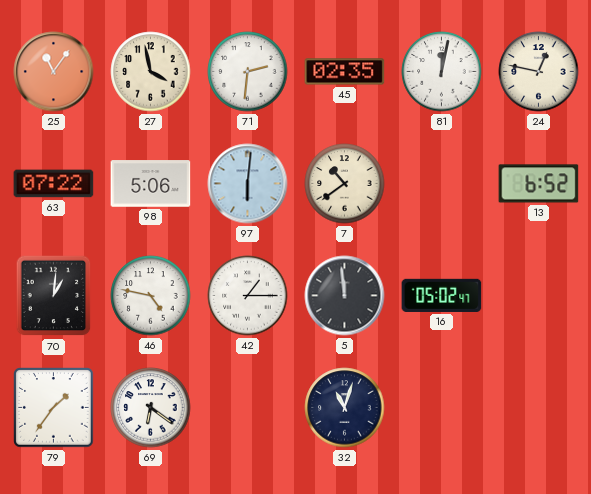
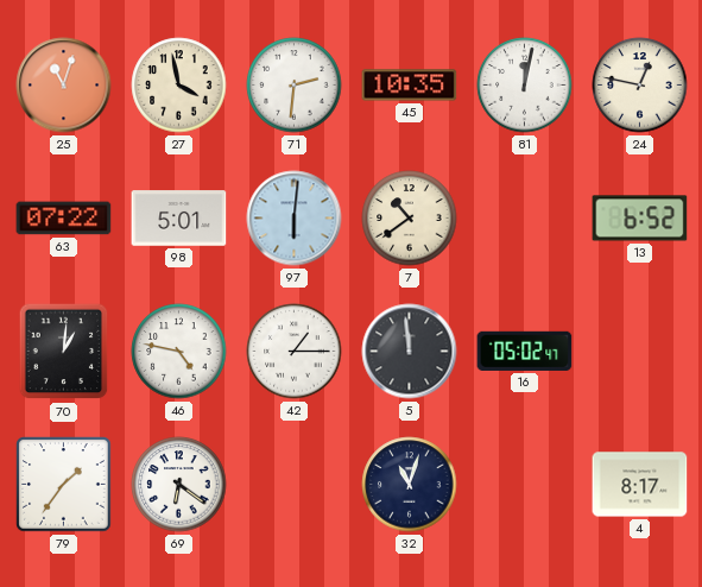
25: 11:06 -> 11:03 (64, 86)
45: 02:35 -> 10:35 (410, 86)
98: 5:06 -> 5:01 (179, 219)
4: none -> 8:17 (640, 485)
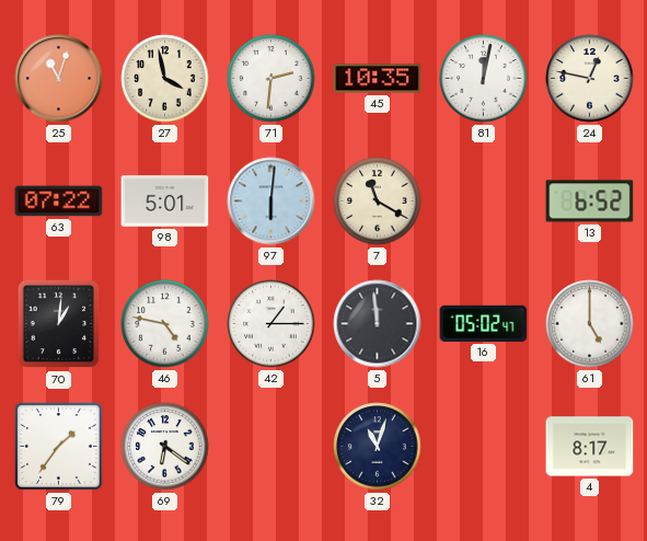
7: 10:39 -> 11:20 (378, 202)
61: none -> 5:00 (590, 324)
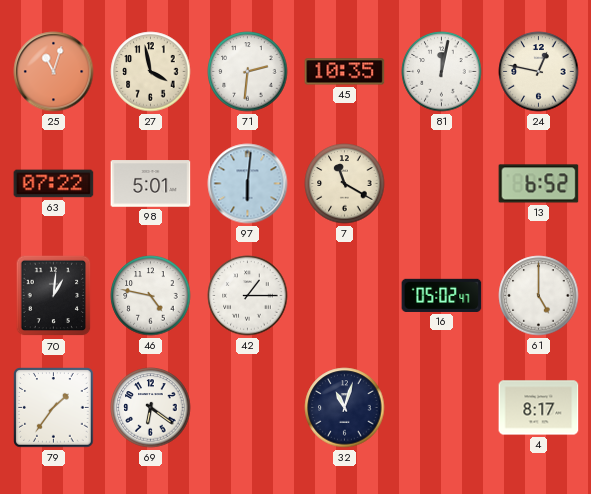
5: 11:59 -> none (378, 324)
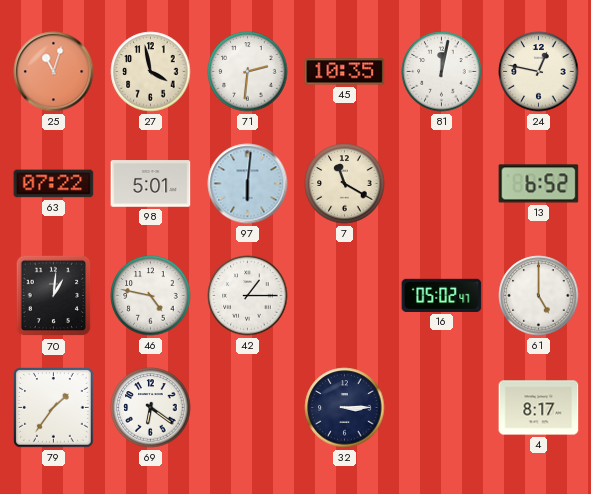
32: 11:03 -> 3:15 (345, 408)
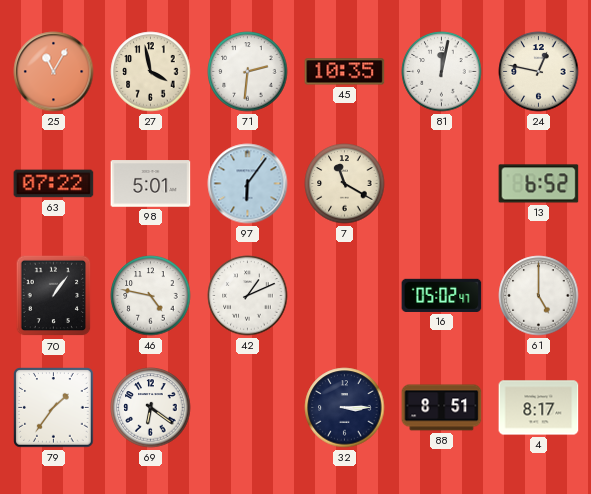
25: 11:03 -> 11:05 (54, 72)
97: 6:01 -> 6:06 (248, 184)
70: 1:01 -> 1:06 (54, 296)
42: 1:15 -> 1:11 (248, 296)
88: none -> 8:51 (442, 408)
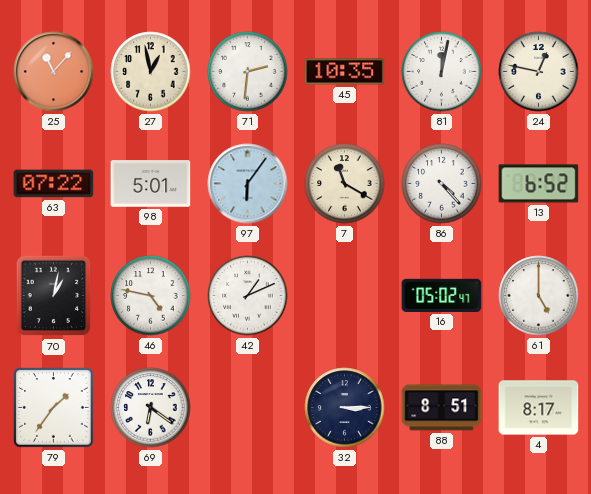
25: 11:05 -> 11:07 (54, 72)
27: 3:58 -> 12:58 (151, 72)
86: none -> 4:23 (442, 184)
70: 1:06 -> 1:02 (54, 296)
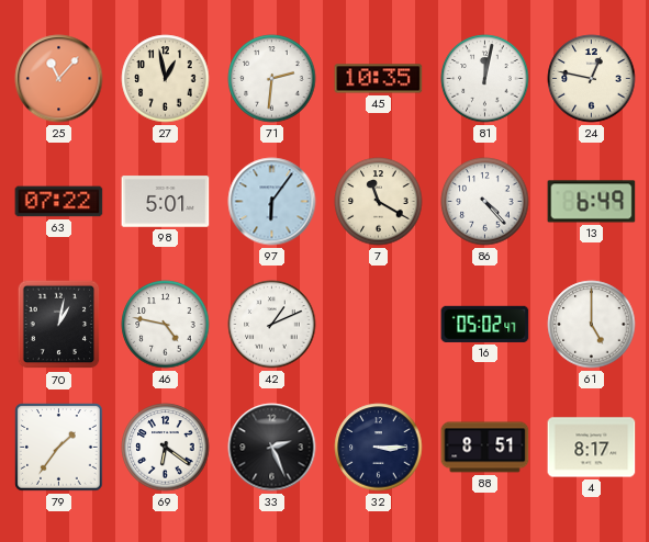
13: 6:52 -> 6:49 (592, 202)
33: none -> 2:26 (272, 448)
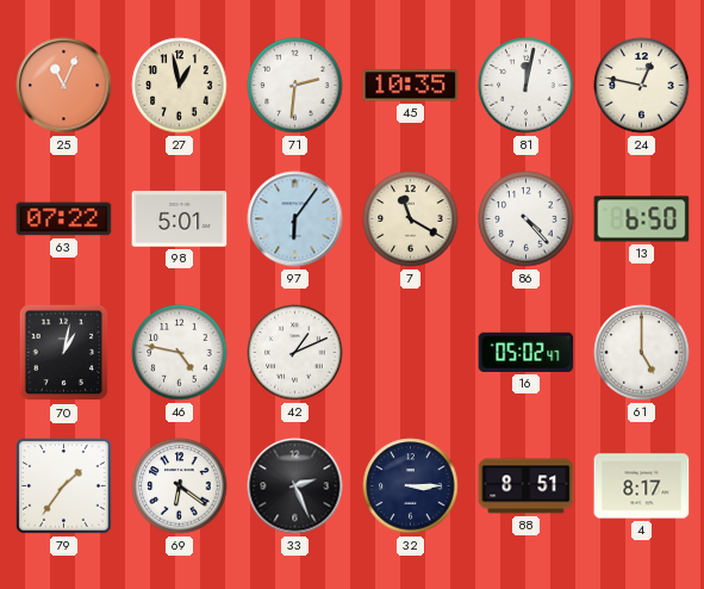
25: 11:07 -> 11:04 (64, 86)
13: 6:49 -> 6:50 (642, 219)
